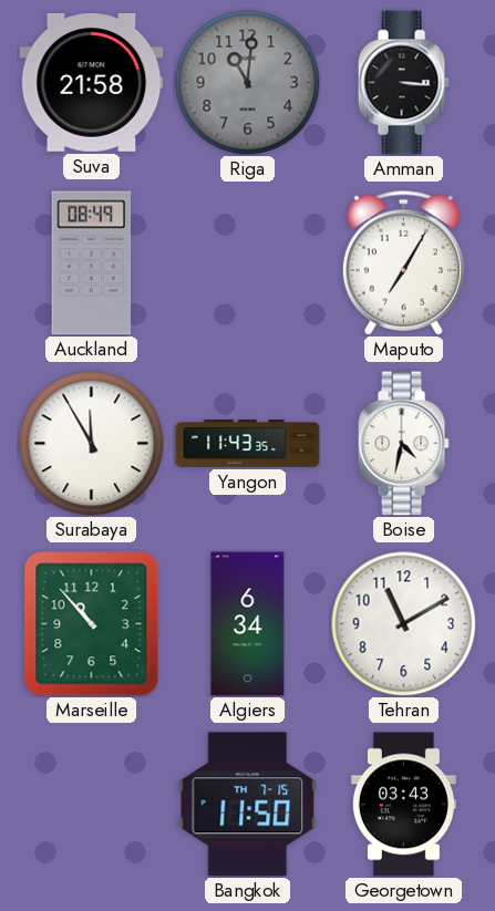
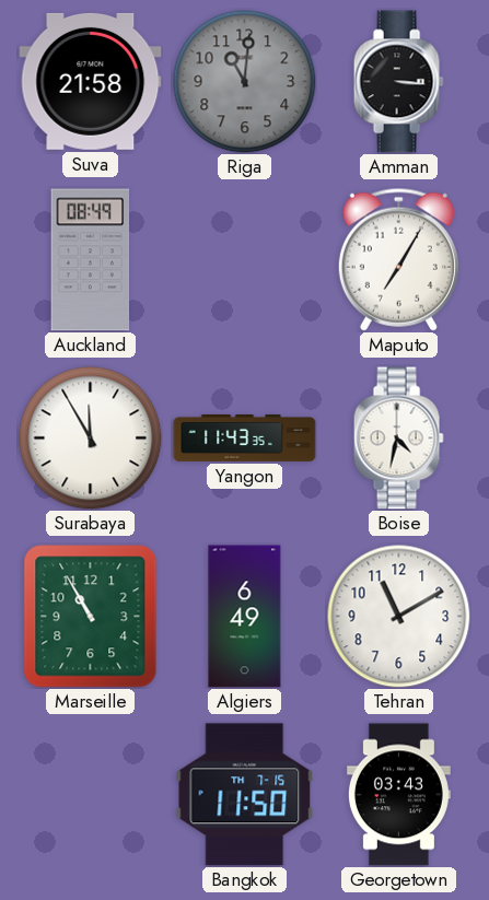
Marseille: 10:53 -> 10:55 (91, 617)
Algiers: 6:34 -> 6:49 (245, 617)
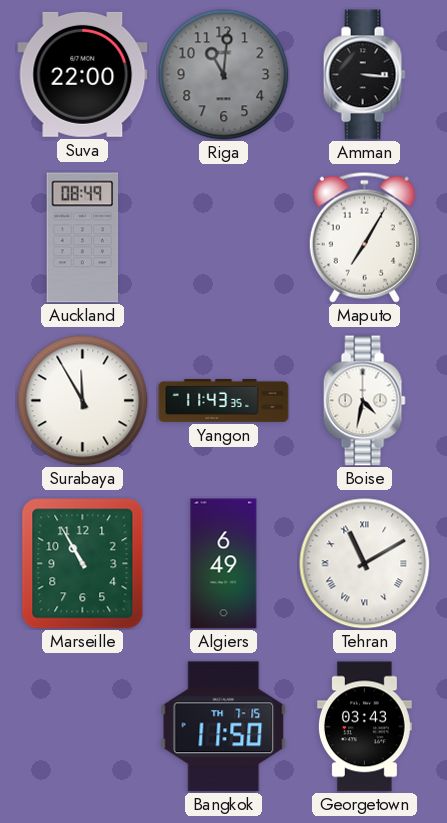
Suva: 21:58 -> 22:00 (83, 74)
Tehran numerals: Arabic -> Roman (365, 564)
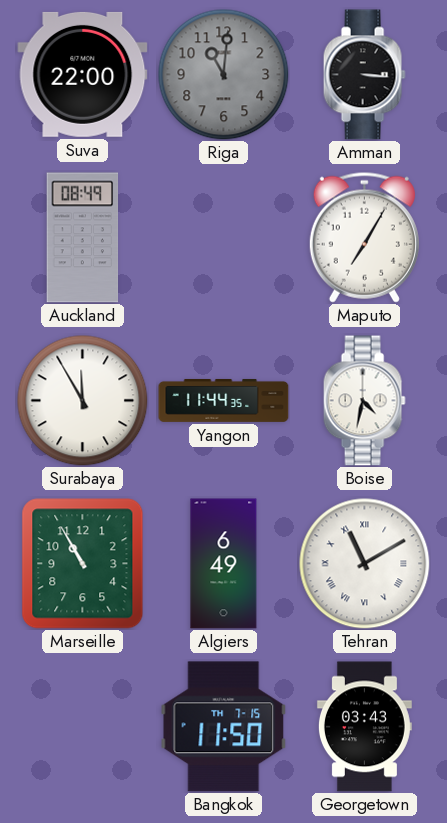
Yangon: 11:43 -> 11:44 (224, 400)
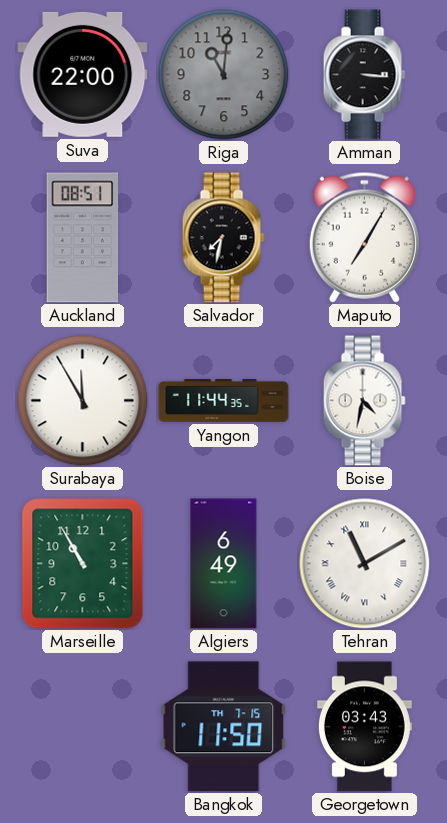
Auckland: 08:49 -> 08:51 (83, 238)
Salvador: none -> 7:32 (223, 238)
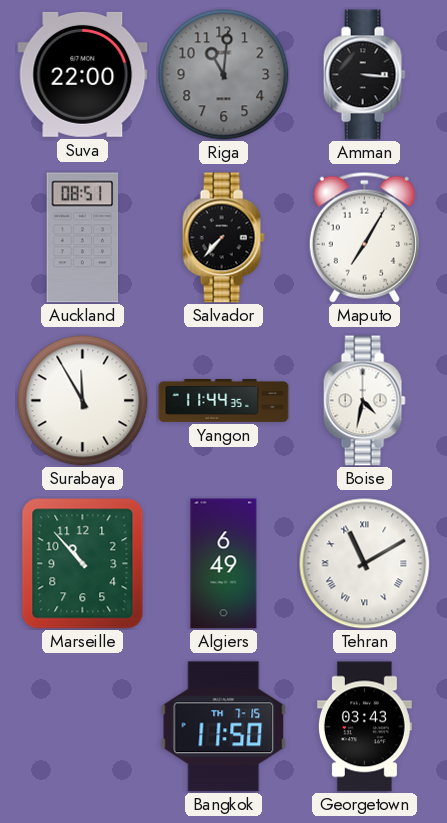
Salvador: 7:32 -> 7:37 (223, 238)
Marseille: 10:55 -> 10:53 (83, 564)
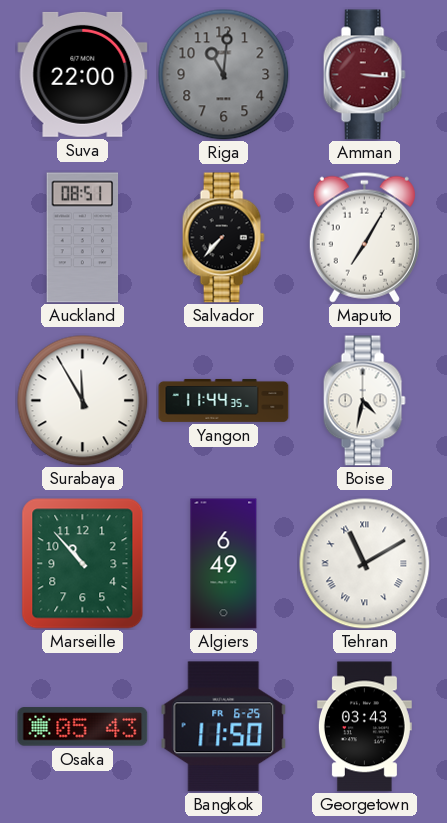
Amman dial: black -> burgundy (364, 75)
Osaka: none -> 05:43 (83, 727)
Bangkok date: TH 7-15 -> FR 6-25 (224, 727)
